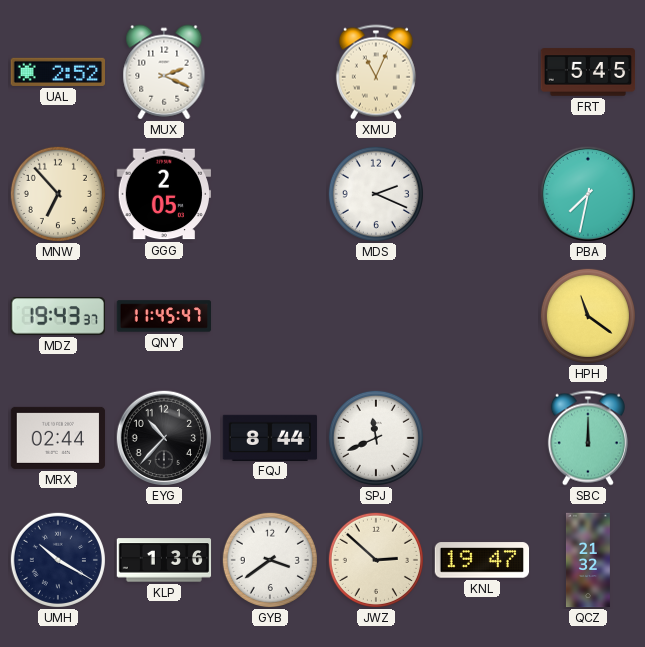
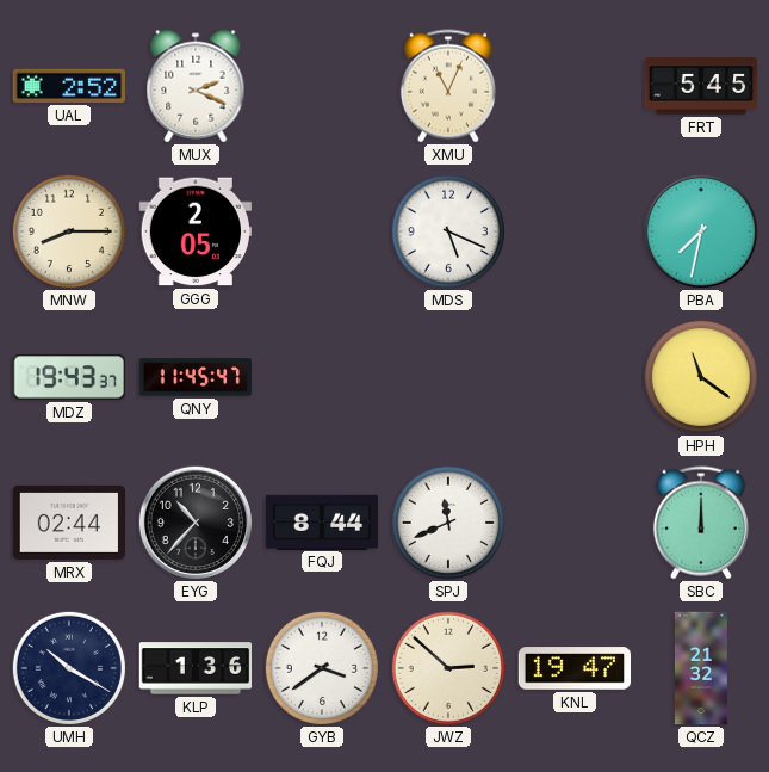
MNW: 6:53 -> 8:15 (69, 231)
MDS: 2:19 -> 5:19 (448, 231)
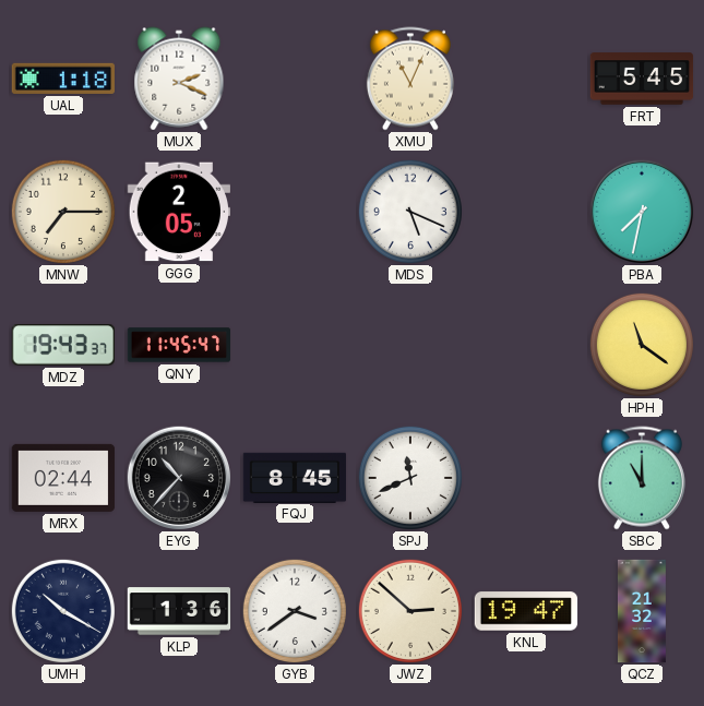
UAL: 2:52 -> 1:18 (62, 79)
MNW: 8:15 -> 7:15 (63, 212)
FQJ: 8:44 -> 8:45 (295, 477)
SBC: 12:00 -> 11:00 (642, 478)
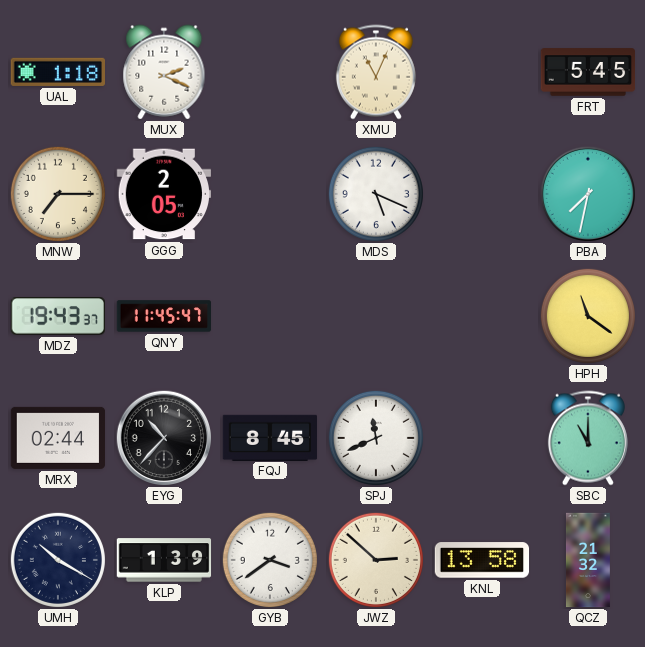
KLP: 1:36 -> 1:39 (164, 560)
KNL: 19:47 -> 13:58 (482, 560)
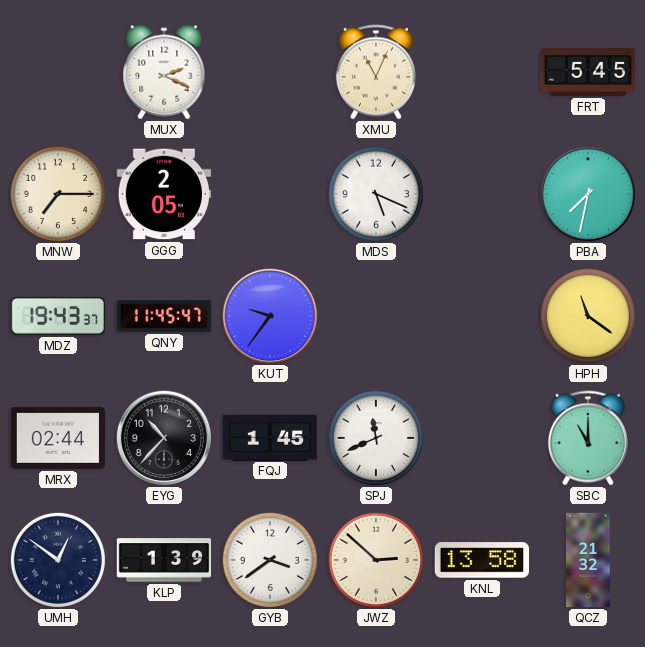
UAL: 1:18 -> none (57, 72)
KUT: none -> 9:36 (269, 315)
FQJ: 8:45 -> 1:45 (270, 437)
UMH: 10:20 -> 12:51 (58, 560)
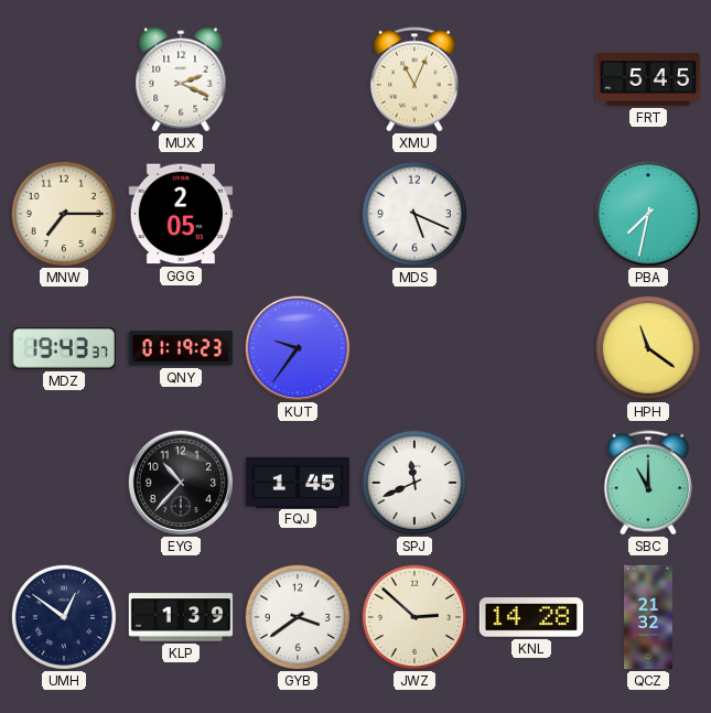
QNY: 11:45 -> 01:19 (181, 348)
MRX: 02:44 -> none (58, 438)
KNL: 13:58 -> 14:28 (531, 617)
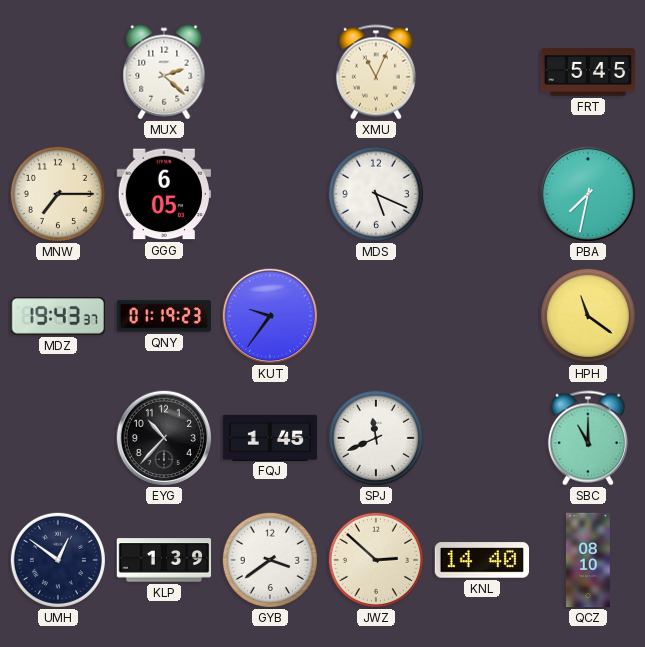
MUX: 2:19 -> 2:22 (164, 72)
GGG: 2:05 -> 6:05 (163, 194)
KNL: 14:28 -> 14:40 (482, 560)
QCZ: 21:32 -> 08:10 (588, 560)
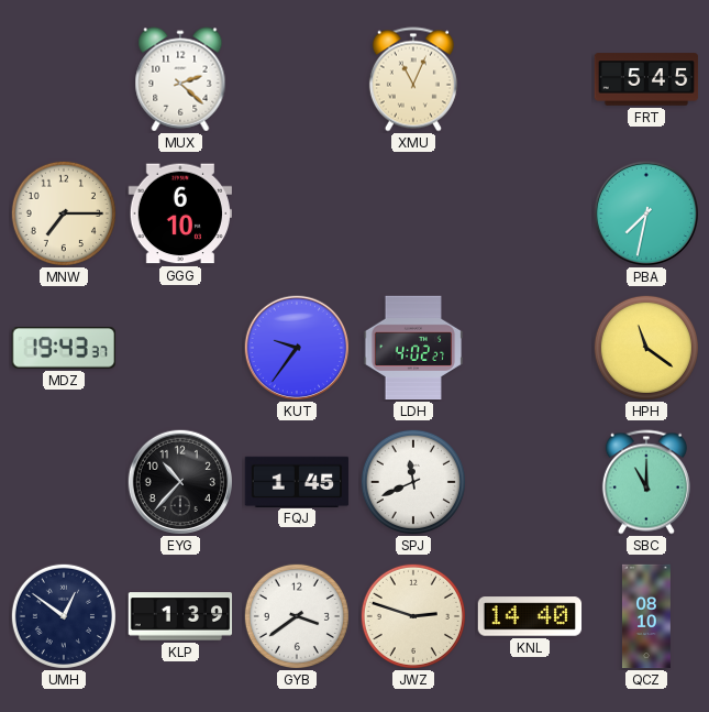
GGG: 6:05 -> 6:10 (179, 213)
MDS: 5:19 -> none (376, 194)
QNY: 01:19 -> none (164, 316)
LDH: none -> 4:02 (413, 348)
JWZ: 2:52 -> 2:48 (413, 616)
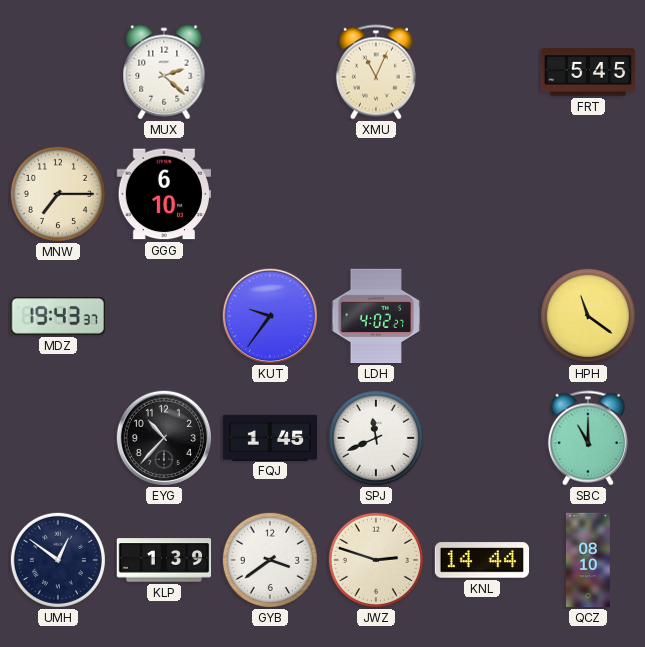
PBA: 7:32 -> none (645, 212)
KNL: 14:40 -> 14:44 (482, 560)
